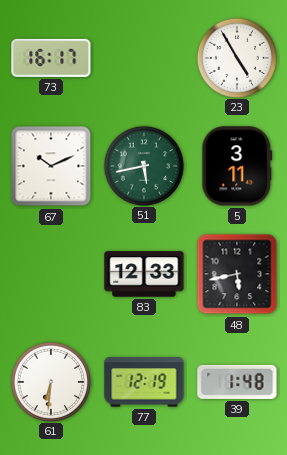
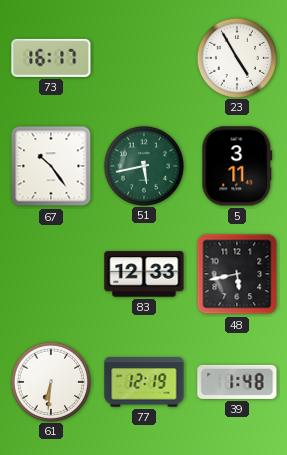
67: 10:11 -> 10:24 (51, 166)
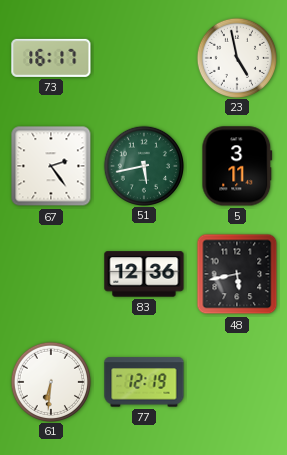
23: 4:55 -> 4:58 (236, 57)
67: 10:24 -> 2:24 (51, 166)
83: 12:33 -> 12:36 (144, 274)
39: 1:48 -> none (237, 382)
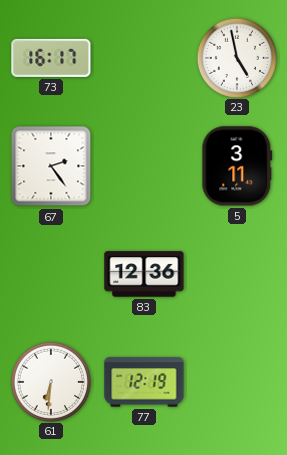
51: 5:43 -> none (143, 165)
48: 5:43 -> none (237, 274)
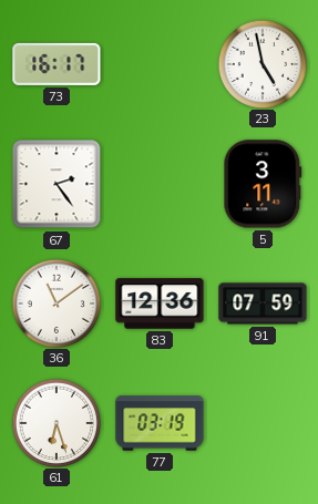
36: none -> 11:09 (55, 302)
91: none -> 07:59 (263, 304)
61: 6:31 -> 6:27 (55, 422)
77: 12:19 -> 03:19 (160, 423)
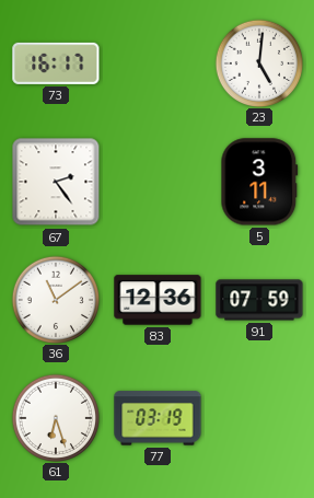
23: 4:58 -> 5:01 (258, 62)
